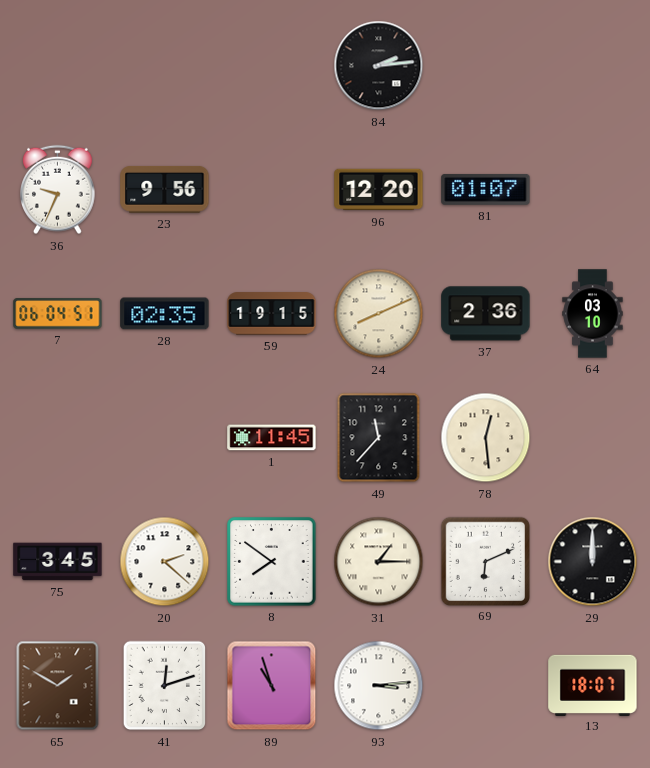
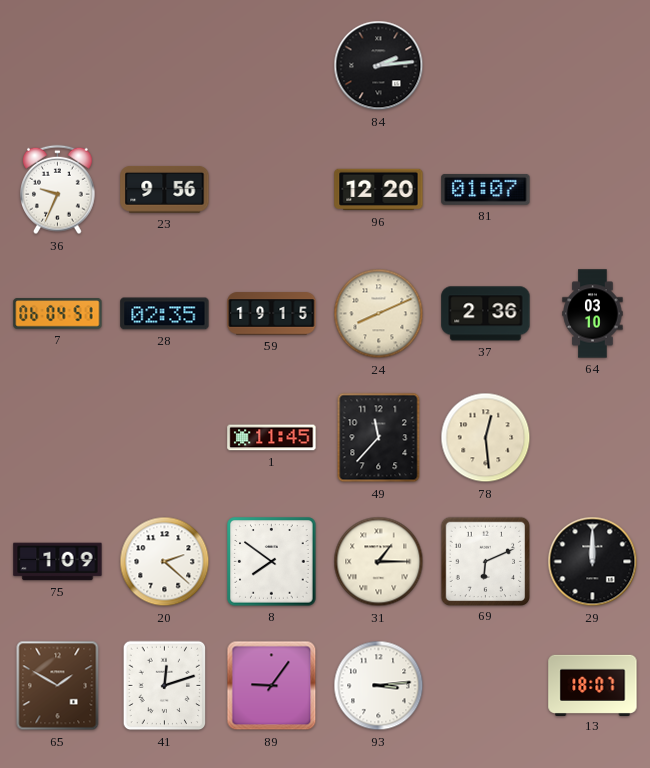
75: 3:45 -> 1:09 (58, 562)
89: 10:57 -> 9:06 (272, 686)
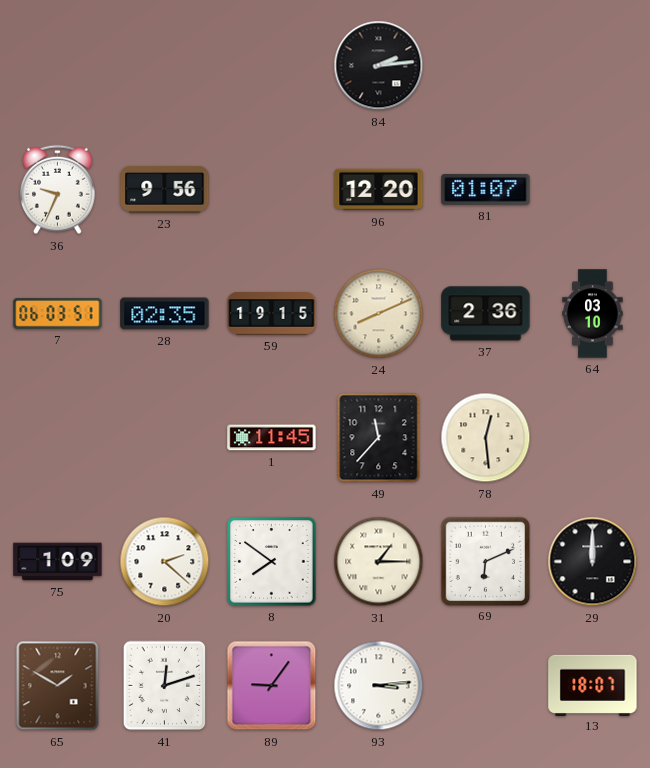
7: 06:04 -> 06:03 (58, 314)
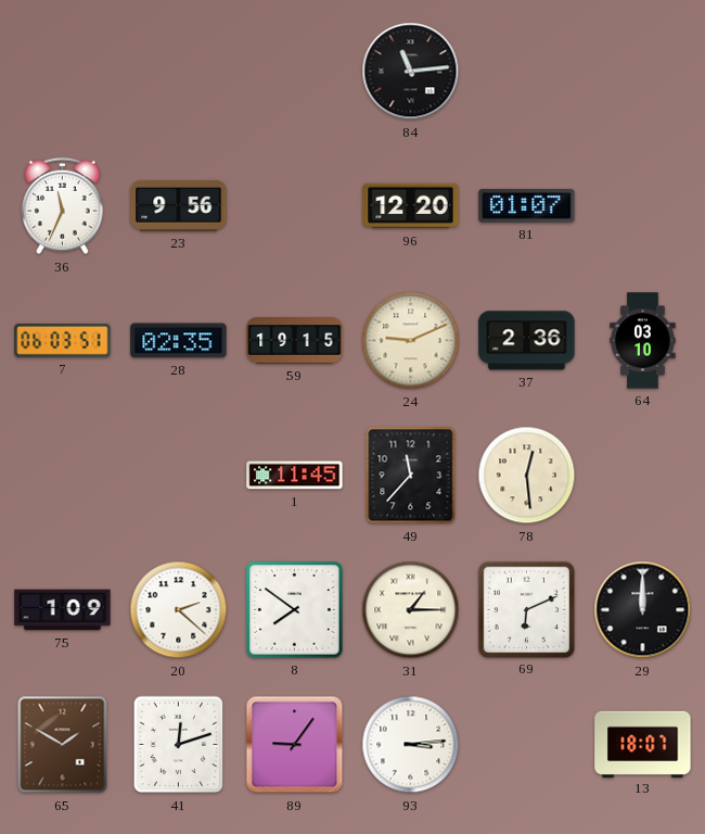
84: 2:14 -> 11:14 (411, 72)
36: 9:34 -> 11:34 (63, 206)
24: 8:11 -> 9:11 (411, 341)
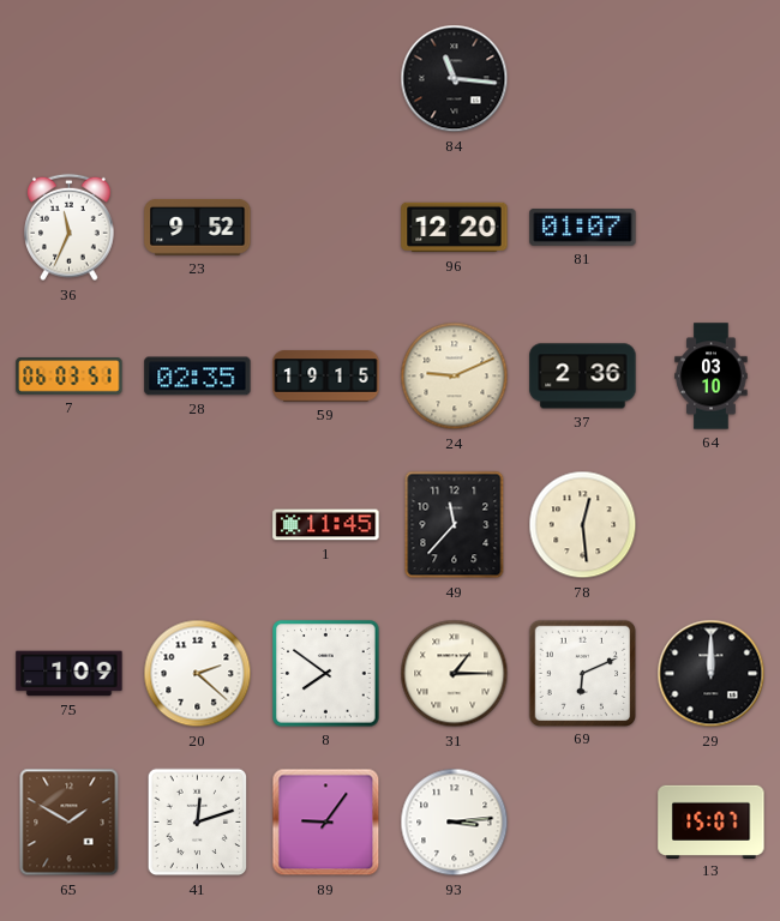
84: 11:14 -> 11:16 (455, 79)
23: 9:56 -> 9:52 (198, 227)
13: 18:07 -> 15:07 (712, 821)
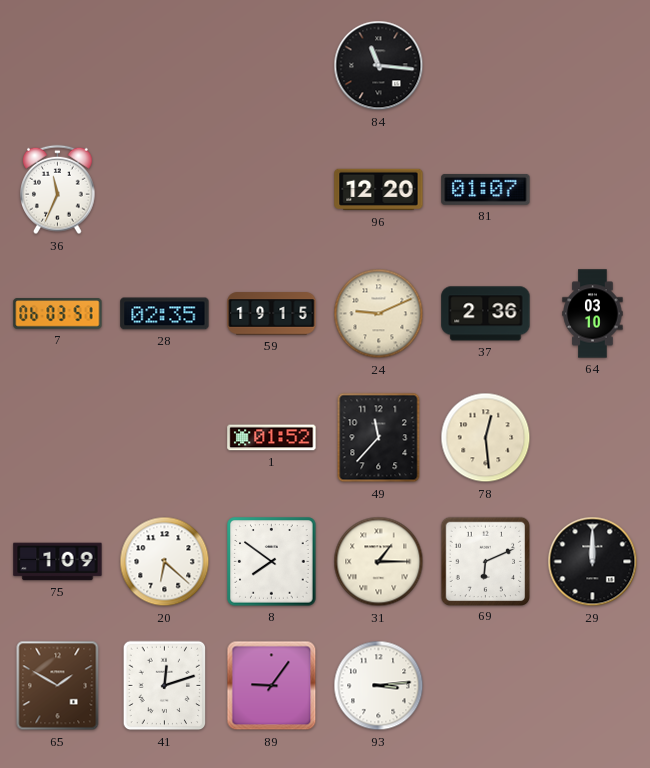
23: 9:52 -> none (198, 227)
1: 11:45 -> 01:52 (272, 438)
20: 2:22 -> 6:22 (165, 562)
13: 15:07 -> none (712, 821)
